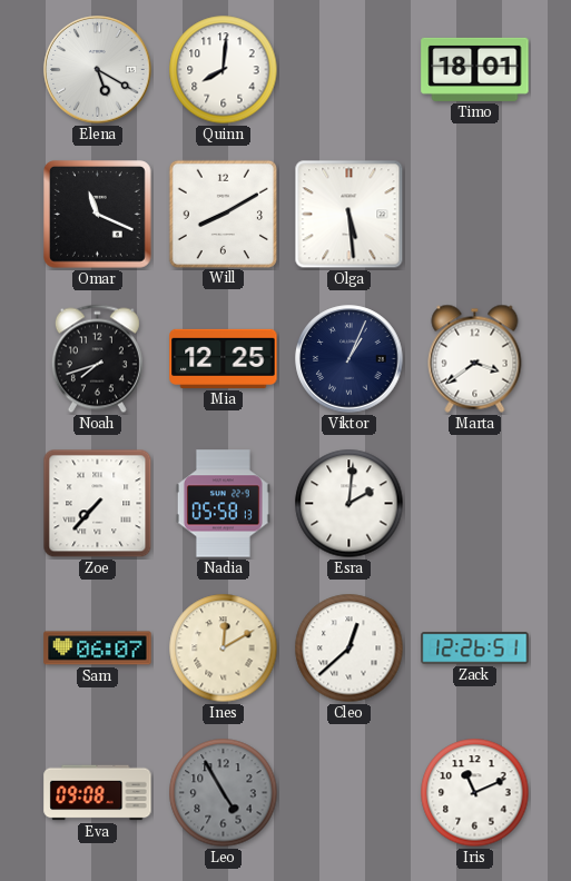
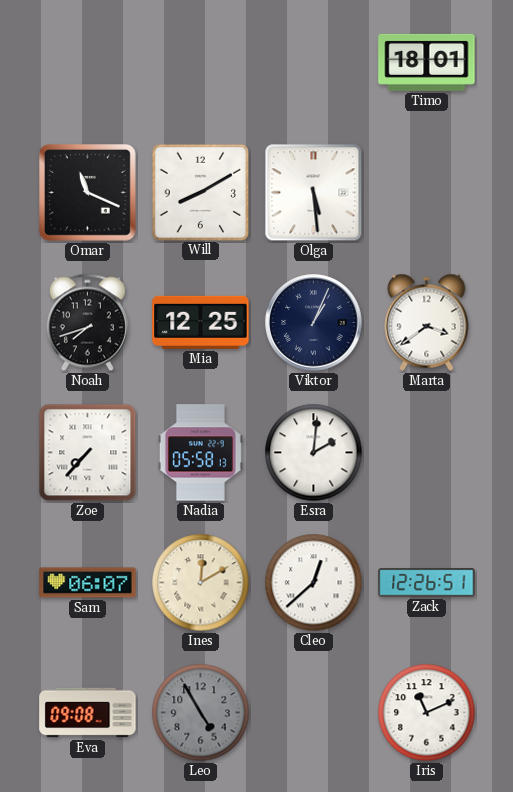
Elena: 5:20 -> none (98, 70)
Quinn: 8:01 -> none (224, 70)
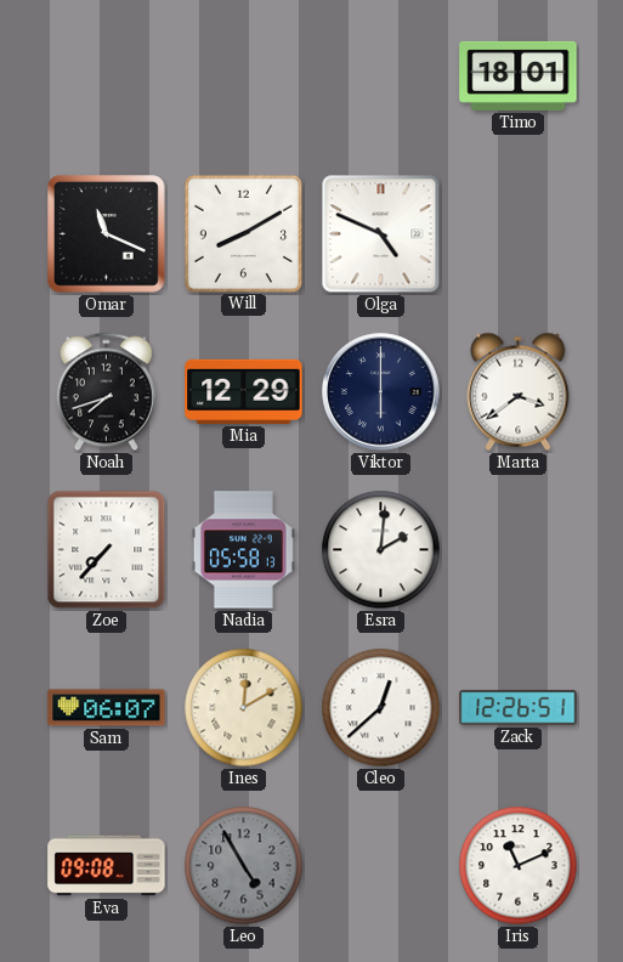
Olga: 5:29 -> 4:49 (381, 234)
Mia: 12:25 -> 12:29 (244, 391)
Viktor: 1:04 -> 6:00 (381, 392)
